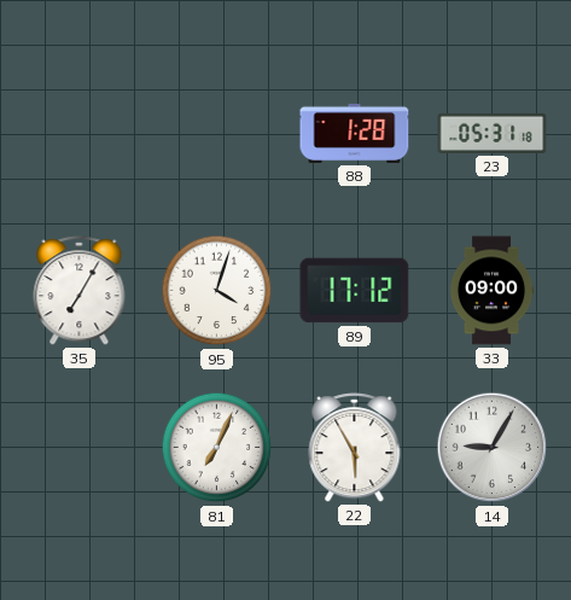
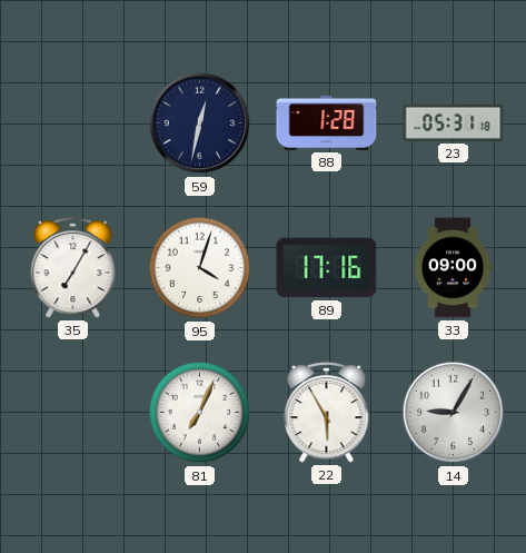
59: none -> 12:32 (200, 124)
89: 17:12 -> 17:16 (327, 268)
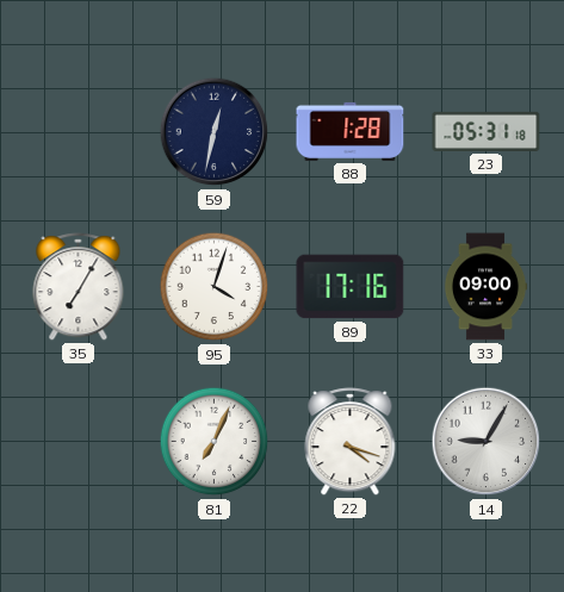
22: 5:55 -> 4:18 (351, 442)
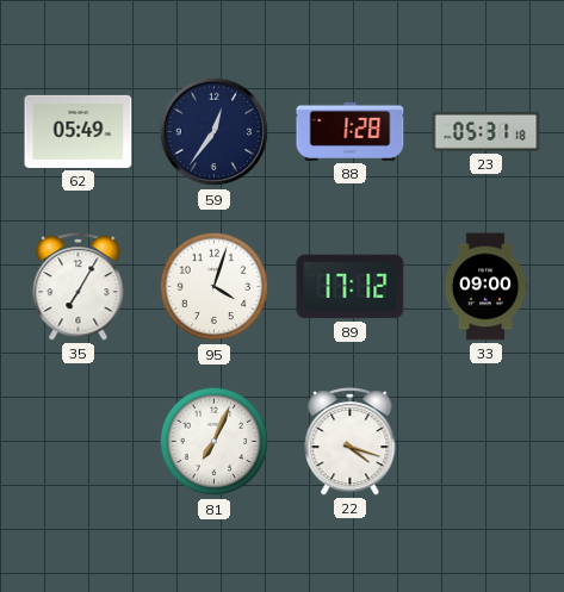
62: none -> 05:49 (79, 131)
59: 12:32 -> 12:36 (215, 132)
89: 17:16 -> 17:12 (351, 287)
14: 9:05 -> none (486, 442)
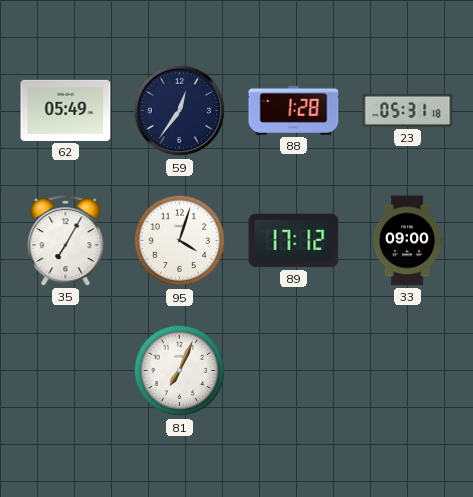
22: 4:18 -> none (351, 442)
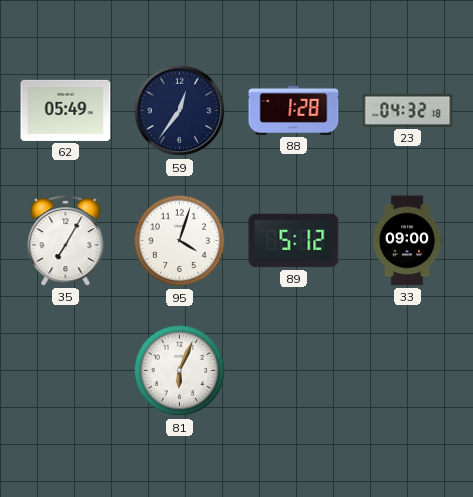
23: 05:31 -> 04:32 (408, 110)
89: 17:12 -> 5:12 (294, 241)
81: 7:04 -> 6:04 (180, 371)
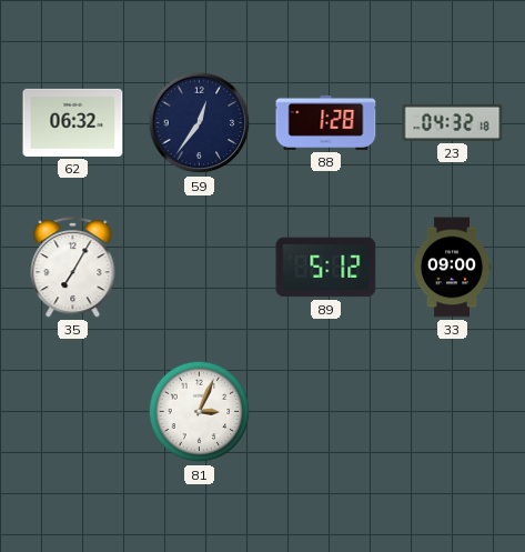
62: 05:49 -> 06:32 (73, 122)
95: 4:03 -> none (180, 241)
81: 6:04 -> 3:04 (200, 412)
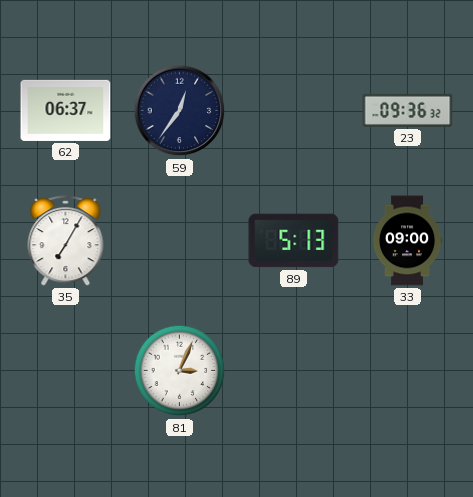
62: 06:32 -> 06:37 (66, 110)
88: 1:28 -> none (326, 122)
23: 04:32 -> 09:36 (408, 110)
89: 5:12 -> 5:13 (294, 241)
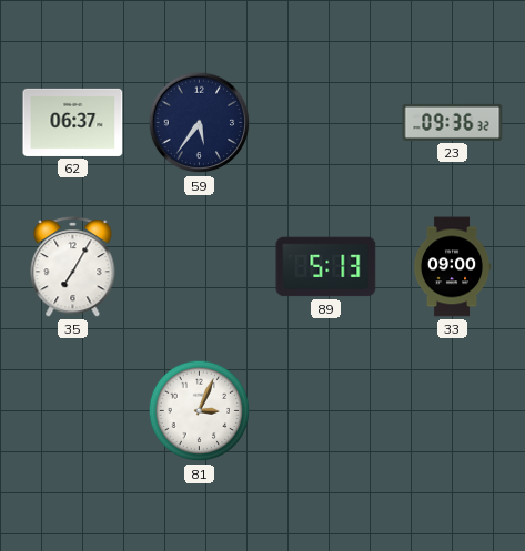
59: 12:36 -> 5:36 (200, 123)
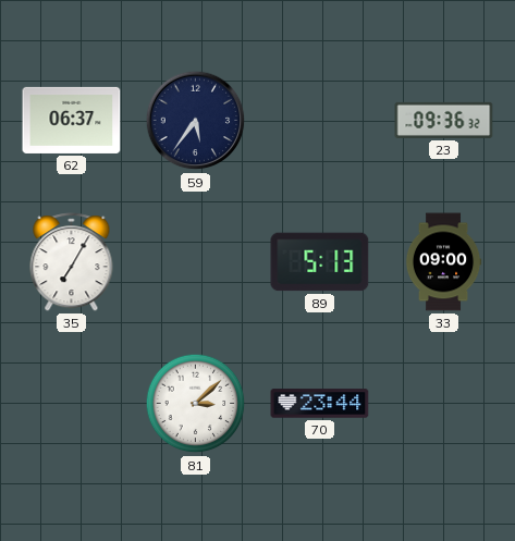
81: 3:04 -> 3:08 (196, 404)
70: none -> 23:44 (320, 404)
